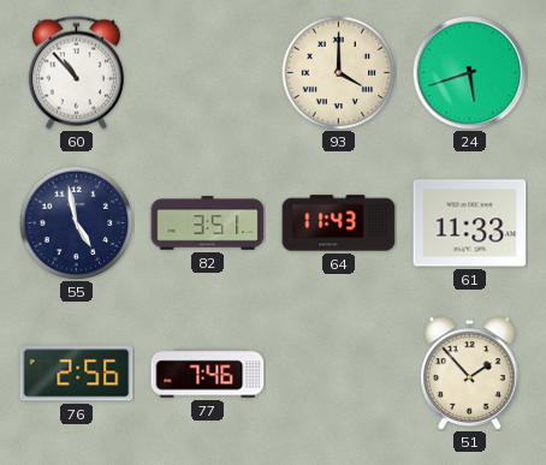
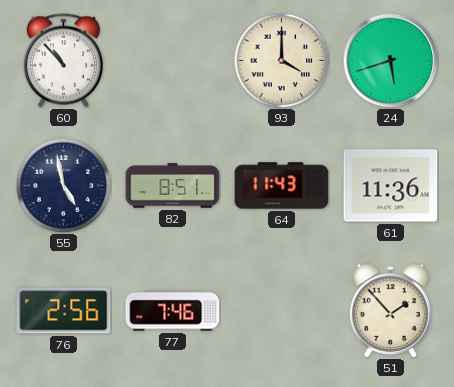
82: 3:51 -> 8:51 (173, 186)
61: 11:33 -> 11:36 (391, 186)
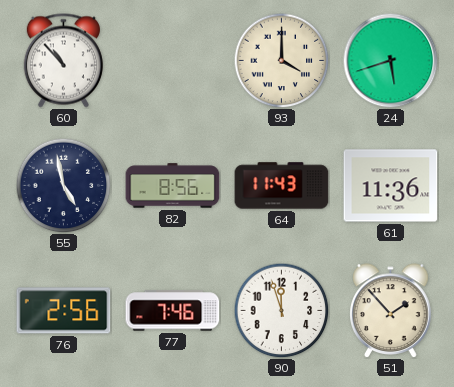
82: 8:51 -> 8:56 (173, 186)
90: none -> 11:57 (281, 310)
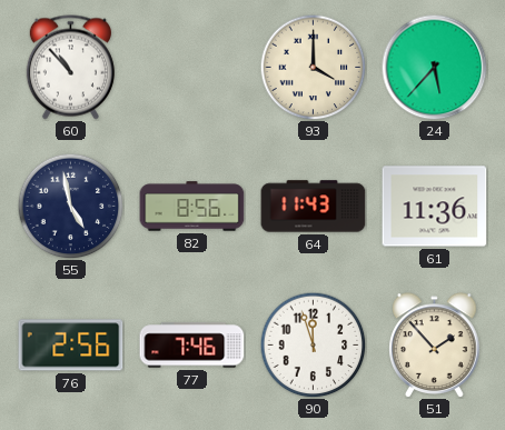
24: 5:42 -> 5:37 (434, 67)
